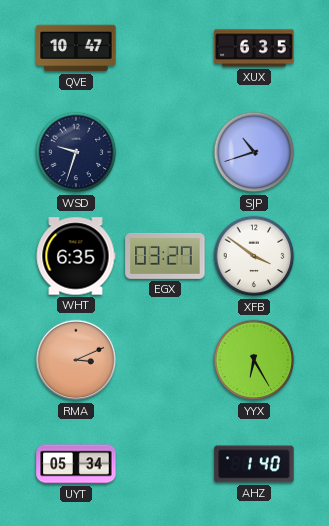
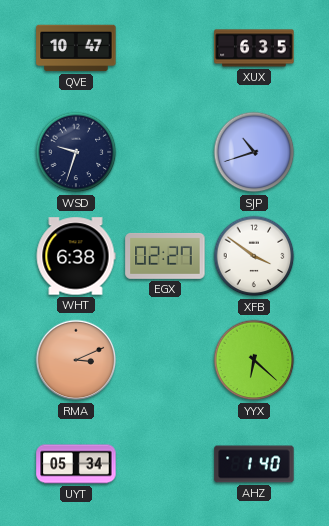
WHT: 6:35 -> 6:38 (76, 256)
EGX: 03:27 -> 02:27 (165, 256)
YYX: 6:25 -> 6:22 (254, 360)
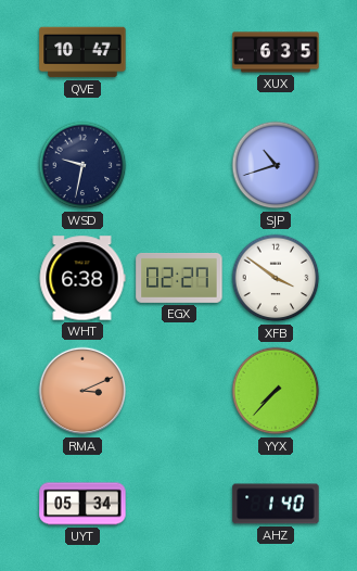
WSD: 9:33 -> 9:32 (82, 165)
YYX: 6:22 -> 7:37 (276, 391)
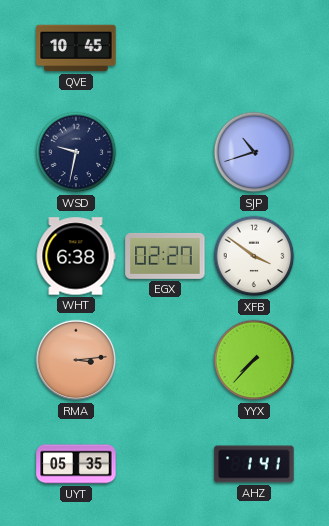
QVE: 10:47 -> 10:45 (76, 48)
XUX: 6:35 -> none (276, 52)
RMA: 3:11 -> 3:14 (76, 360)
UYT: 05:34 -> 05:35 (76, 464)
AHZ: 1:40 -> 1:41 (254, 464)
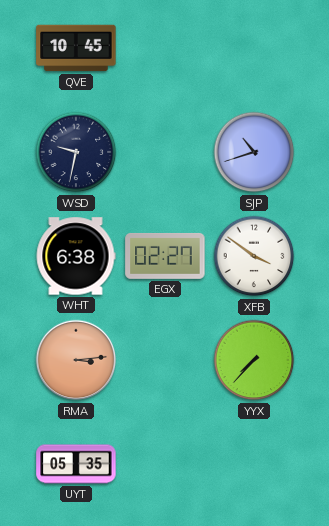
AHZ: 1:41 -> none (254, 464)
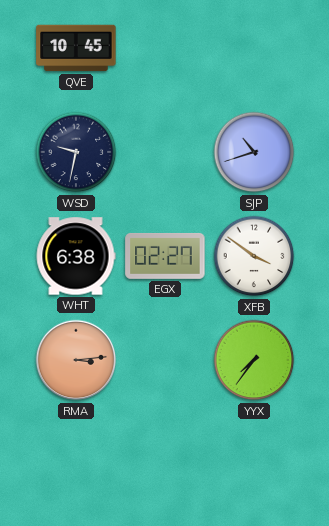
YYX: 7:37 -> 7:36 (254, 360)
UYT: 05:35 -> none (76, 464)
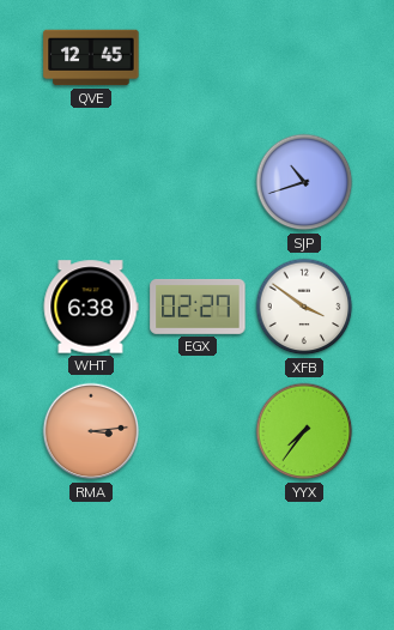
QVE: 10:45 -> 12:45 (91, 57)
WSD: 9:32 -> none (76, 152)
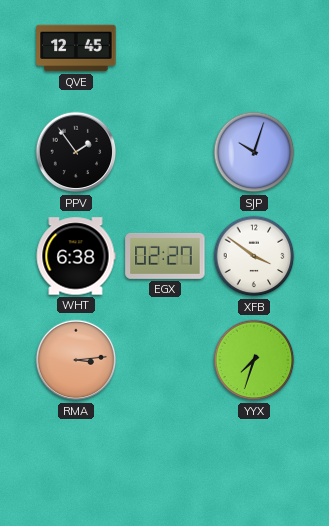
PPV: none -> 1:54 (76, 152)
SJP: 10:42 -> 10:03 (254, 152)
YYX: 7:36 -> 7:33 (254, 360)
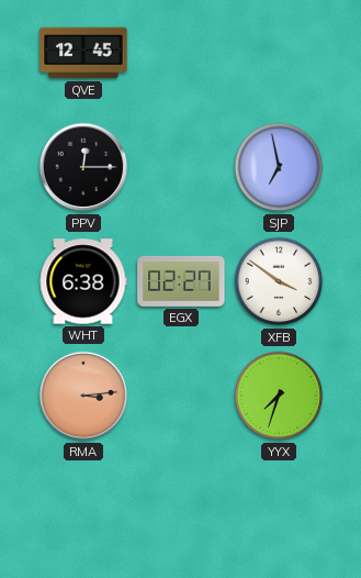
PPV: 1:54 -> 12:15 (83, 167)
SJP: 10:03 -> 6:58 (279, 167)
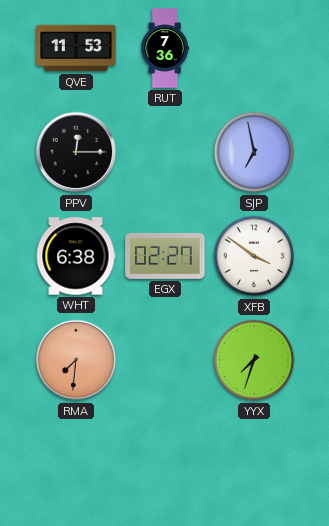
QVE: 12:45 -> 11:53 (76, 48)
RUT: none -> 7:36 (165, 48)
RMA: 3:14 -> 7:31 (76, 360)
